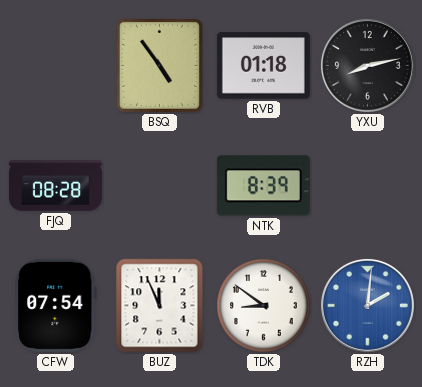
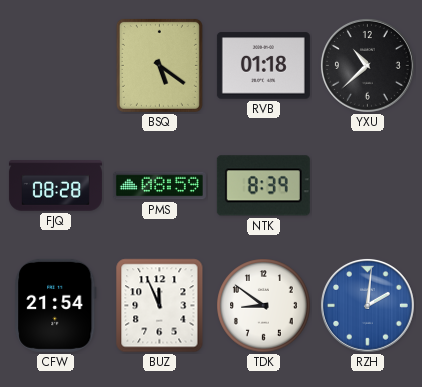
BSQ: 4:54 -> 5:21 (159, 65)
YXU: 8:13 -> 10:38 (367, 65)
PMS: none -> 08:59 (159, 186)
CFW: 07:54 -> 21:54 (56, 305)
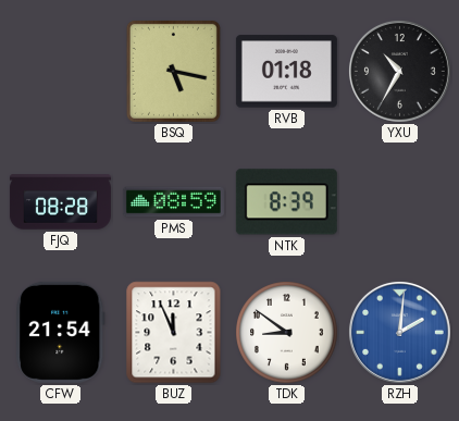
BSQ: 5:21 -> 5:17 (173, 71)
YXU: 10:38 -> 10:35 (399, 71)
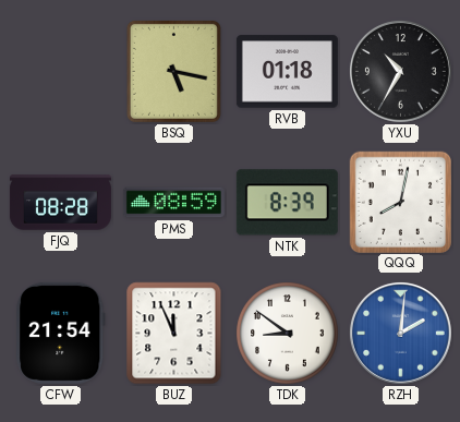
QQQ: none -> 8:02 (400, 202)
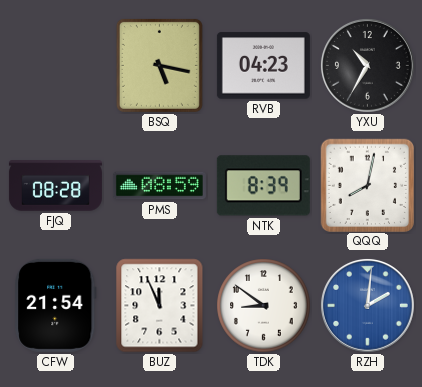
RVB: 01:18 -> 04:23 (263, 66)
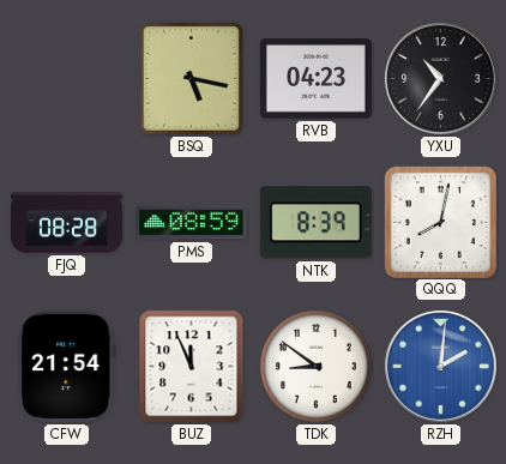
YXU: 10:35 -> 10:36 (440, 78)
